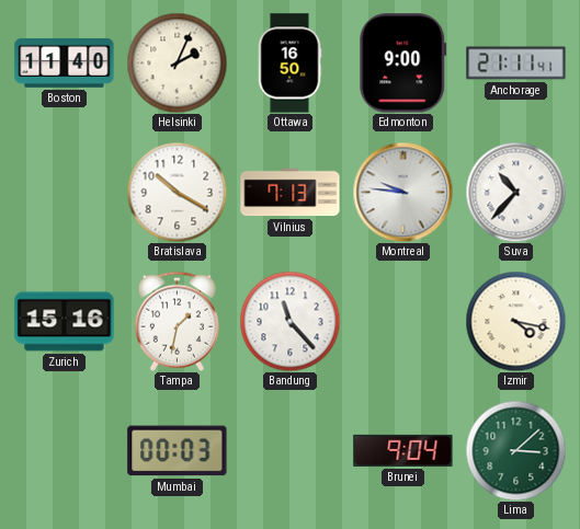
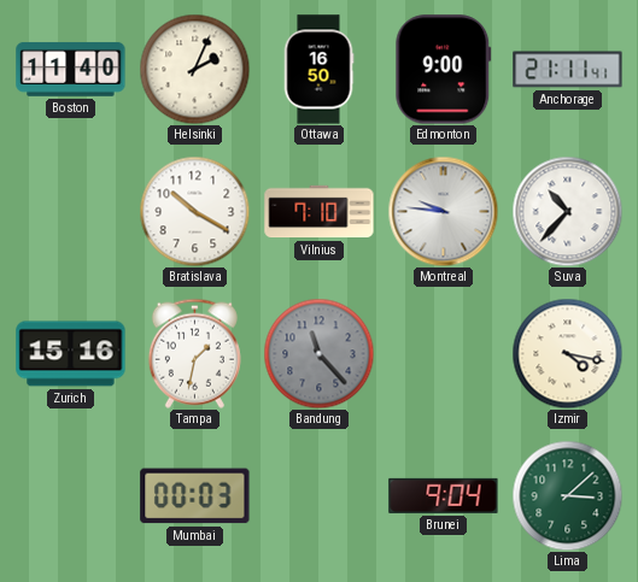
Vilnius: 7:13 -> 7:10 (320, 212)
Bandung dial: white -> grey (318, 353)
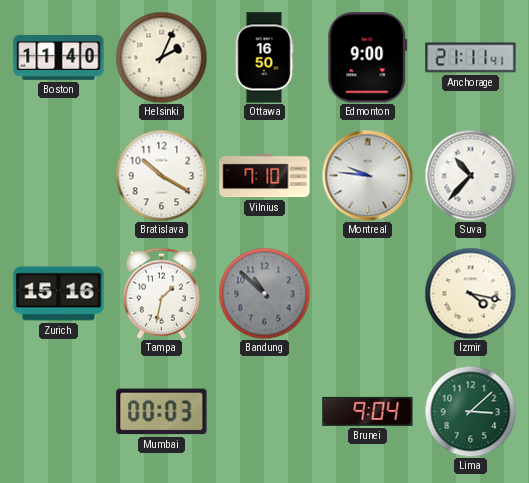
Bandung: 11:23 -> 10:52 (264, 293)
